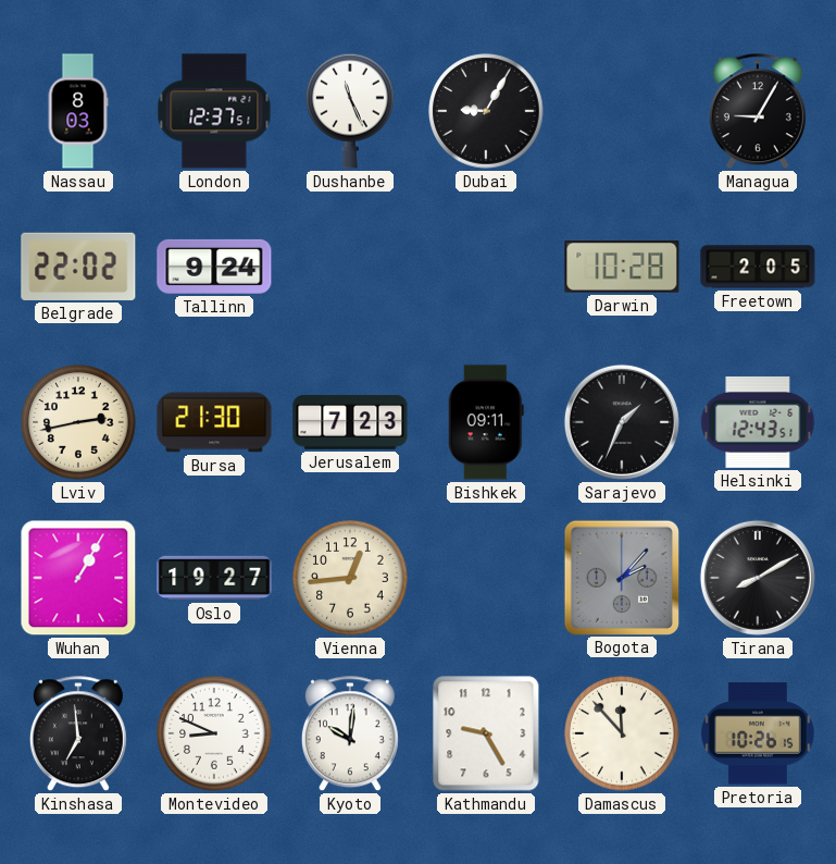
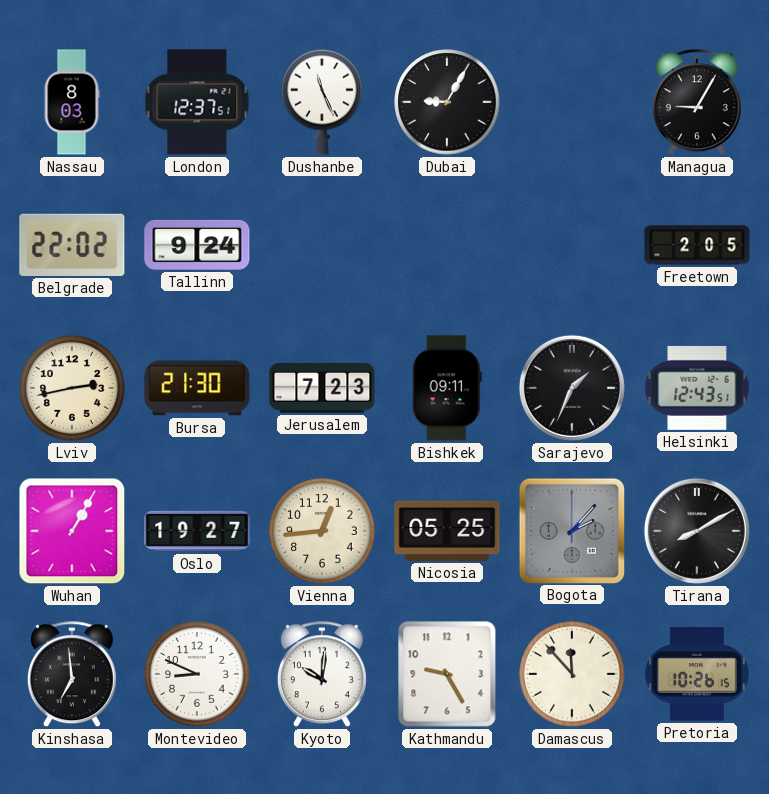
Darwin: 10:28 -> none (622, 267)
Nicosia: none -> 05:25 (447, 531)
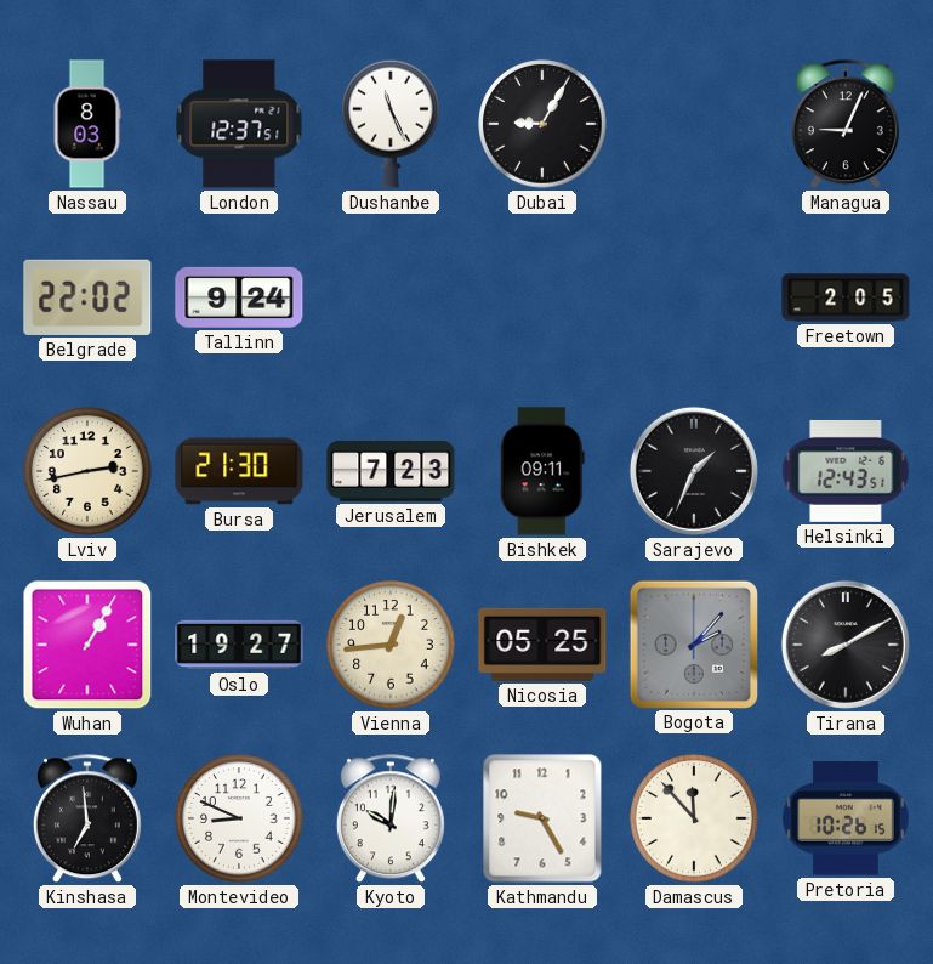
Managua: 9:05 -> 9:04 (846, 125)
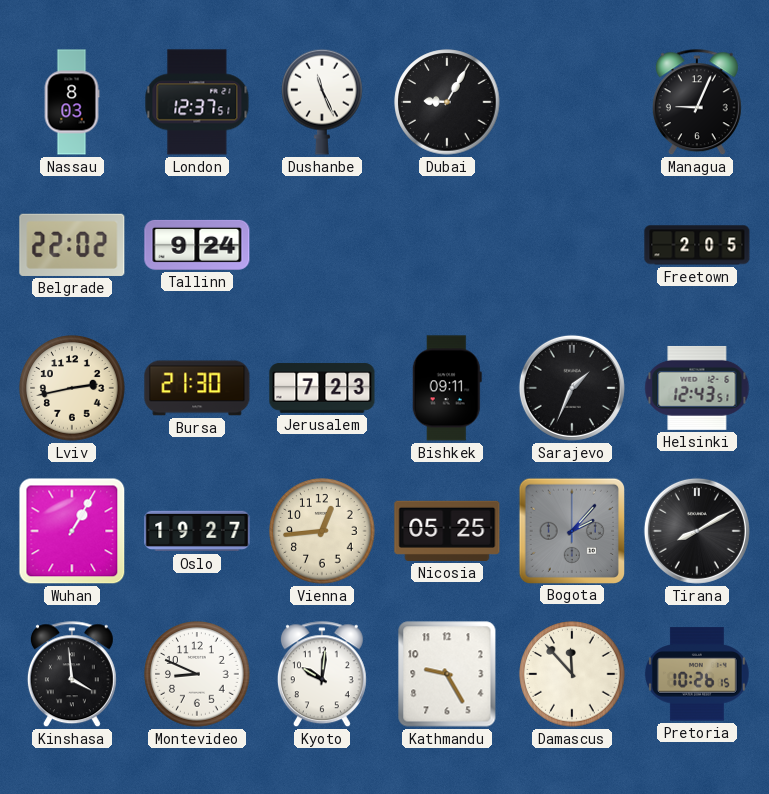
Kinshasa: 6:59 -> 3:59 (72, 675)
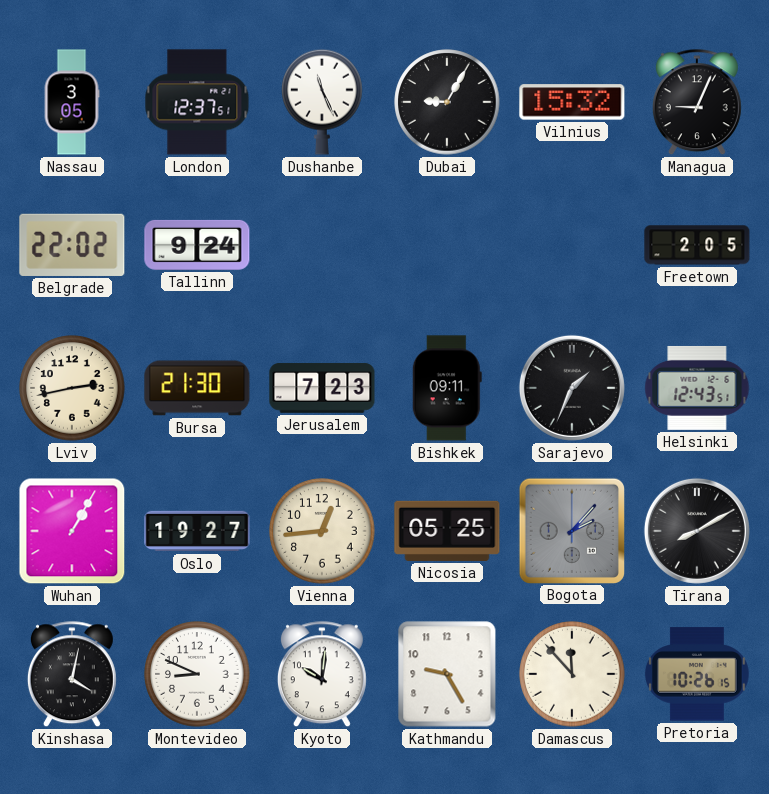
Nassau: 8:03 -> 3:05 (72, 102)
Vilnius: none -> 15:32 (572, 102)
Kinshasa: 3:59 -> 4:02 (72, 675)
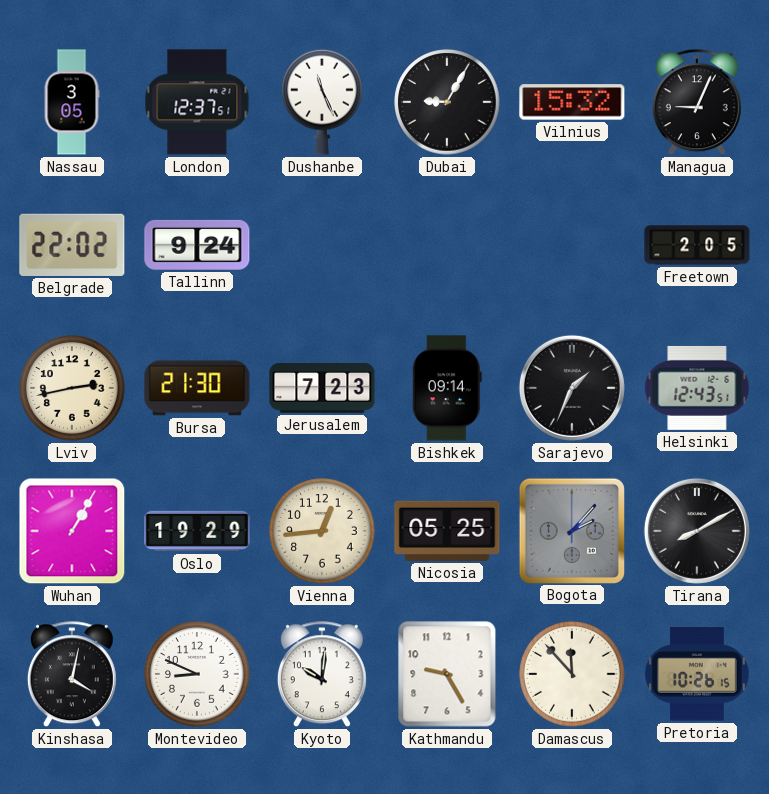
Bishkek: 09:11 -> 09:14 (447, 388)
Oslo: 19:27 -> 19:29 (197, 531)
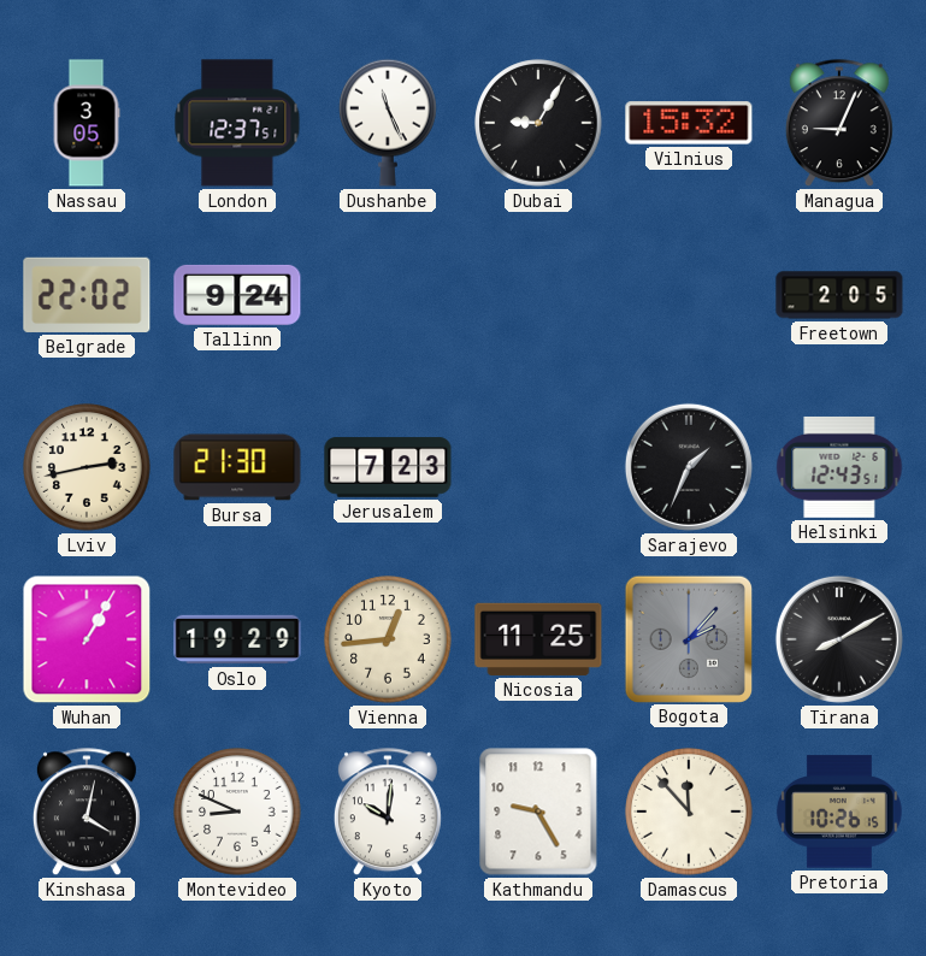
Bishkek: 09:14 -> none (447, 388)
Nicosia: 05:25 -> 11:25 (538, 639)
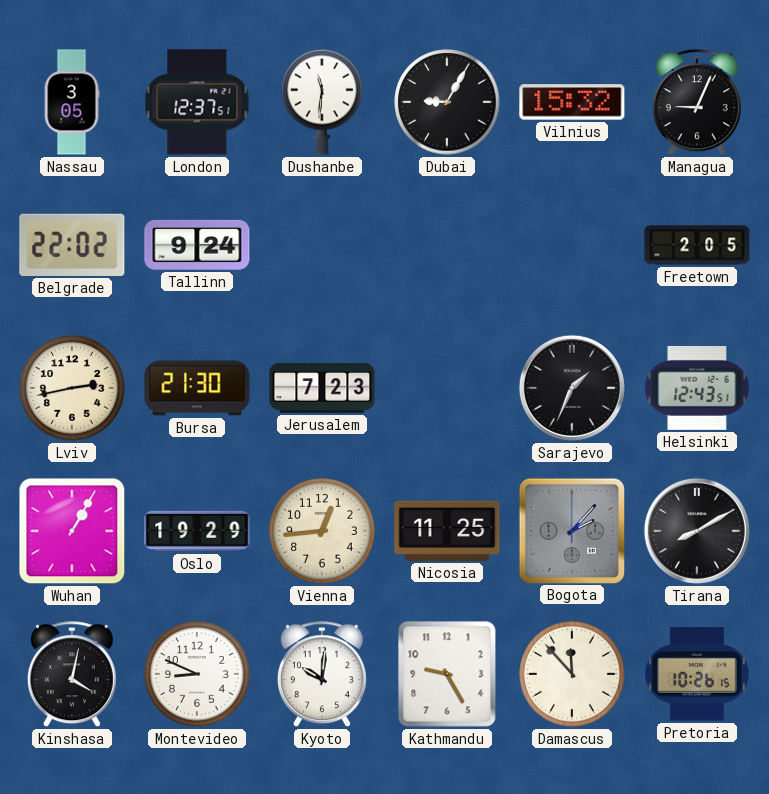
Dushanbe: 11:26 -> 11:31 (322, 102)
